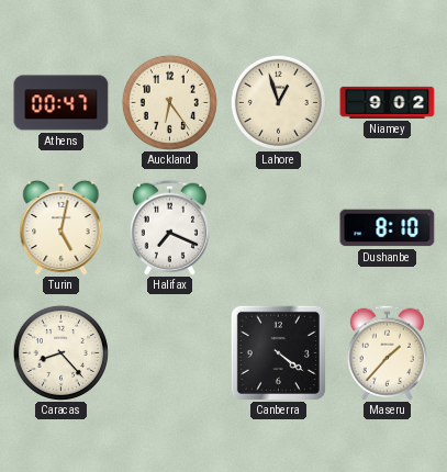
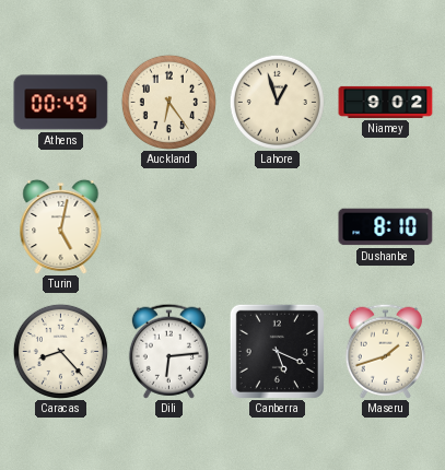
Athens: 00:47 -> 00:49 (61, 103)
Halifax: 7:19 -> none (169, 227)
Dili: none -> 6:14 (168, 351)
Canberra: 4:21 -> 5:19 (277, 351)
Maseru: 1:37 -> 1:42 (385, 351)
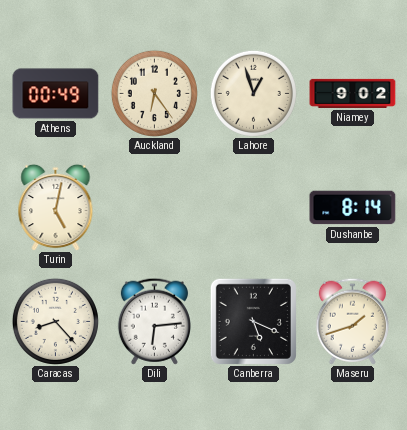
Dushanbe: 8:10 -> 8:14 (353, 208)
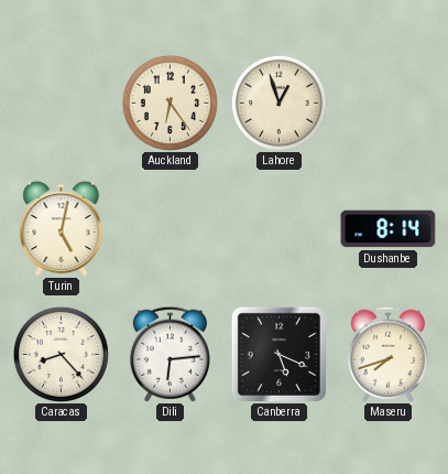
Athens: 00:49 -> none (56, 94)
Niamey: 9:02 -> none (353, 93)
Maseru: 1:42 -> 7:42 (387, 354)
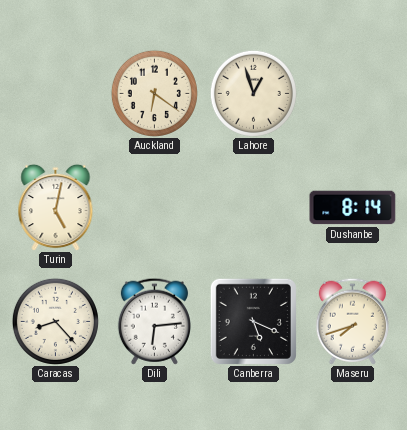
Auckland: 6:24 -> 6:21 (154, 93)
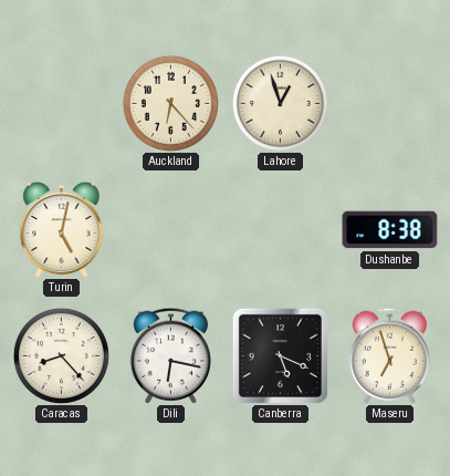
Auckland: 6:21 -> 6:23 (170, 103)
Dushanbe: 8:14 -> 8:38 (390, 230)
Dili: 6:14 -> 6:17 (170, 355)
Maseru: 7:42 -> 6:57 (389, 355)
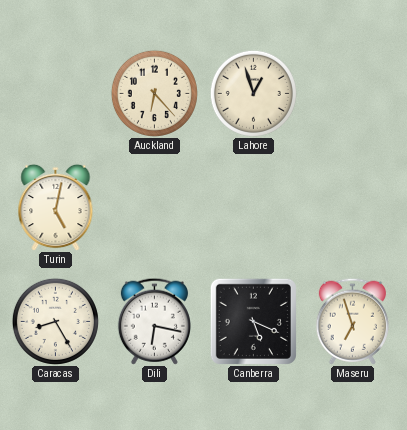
Dushanbe: 8:38 -> none (390, 230)
Caracas: 8:23 -> 8:25 (55, 321)
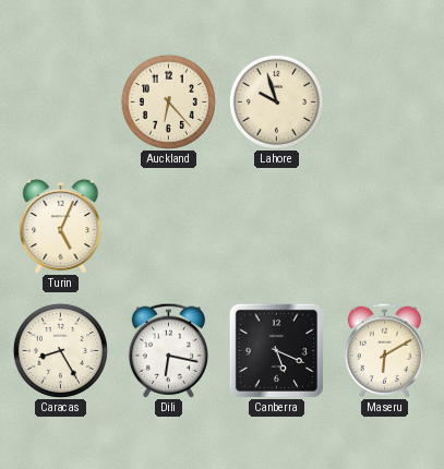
Lahore: 12:57 -> 9:57 (276, 101)
Turin: 5:02 -> 5:04 (61, 226)
Maseru: 6:57 -> 6:10 (384, 350)
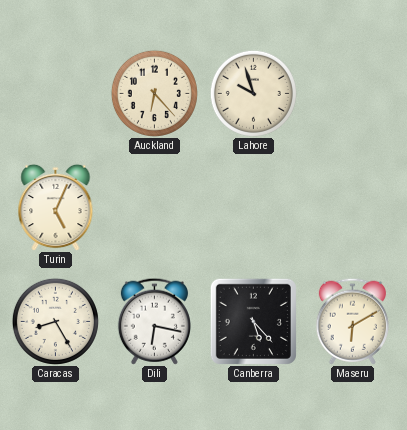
Canberra: 5:19 -> 5:23 (253, 321)
